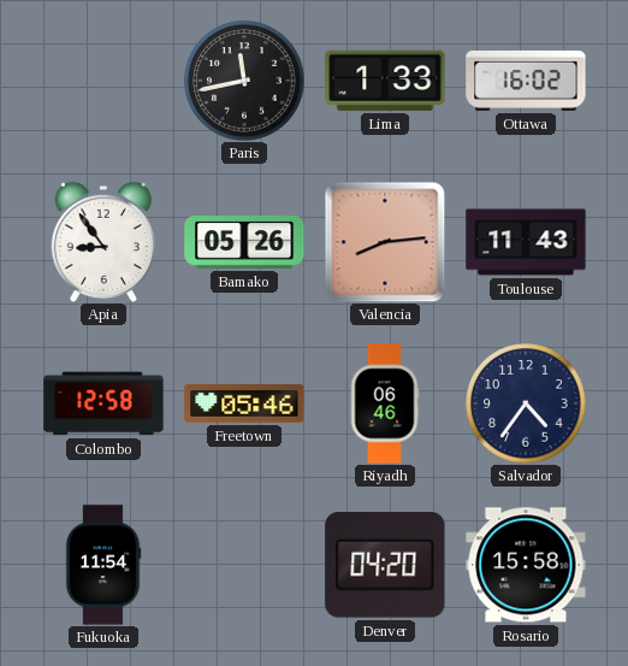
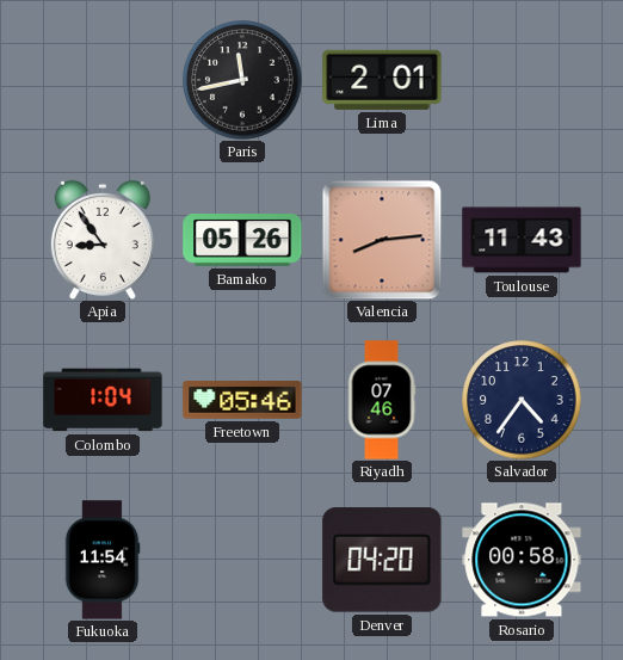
Lima: 1:33 -> 2:01 (382, 80)
Ottawa: 16:02 -> none (526, 81)
Colombo: 12:58 -> 1:04 (103, 400)
Riyadh: 06:46 -> 07:46 (382, 400)
Rosario: 15:58 -> 00:58 (522, 560)
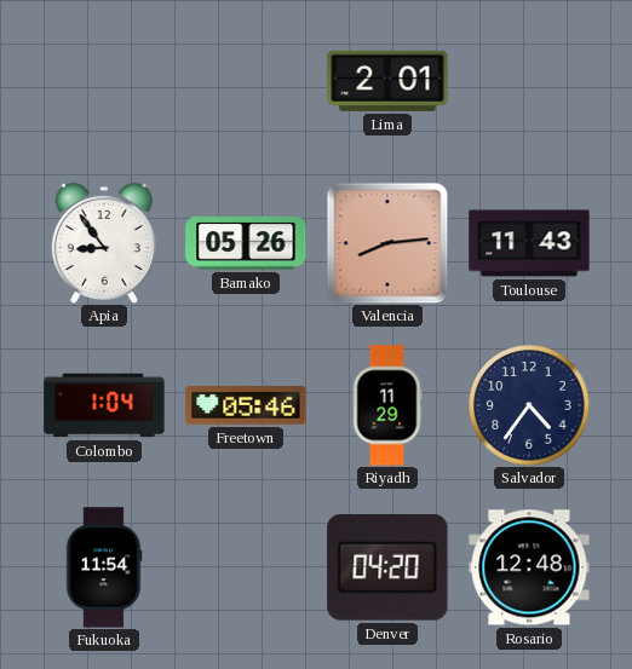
Paris: 11:43 -> none (242, 80)
Riyadh: 07:46 -> 11:29 (387, 405)
Rosario: 00:58 -> 12:48 (529, 567)
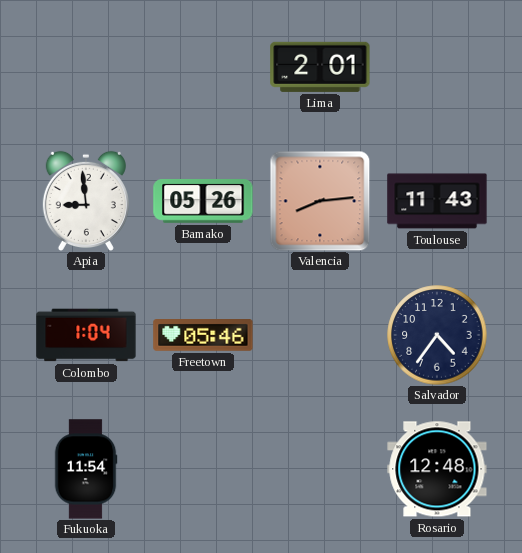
Apia: 8:54 -> 8:59 (86, 200)
Riyadh: 11:29 -> none (387, 405)
Denver: 04:20 -> none (387, 567)
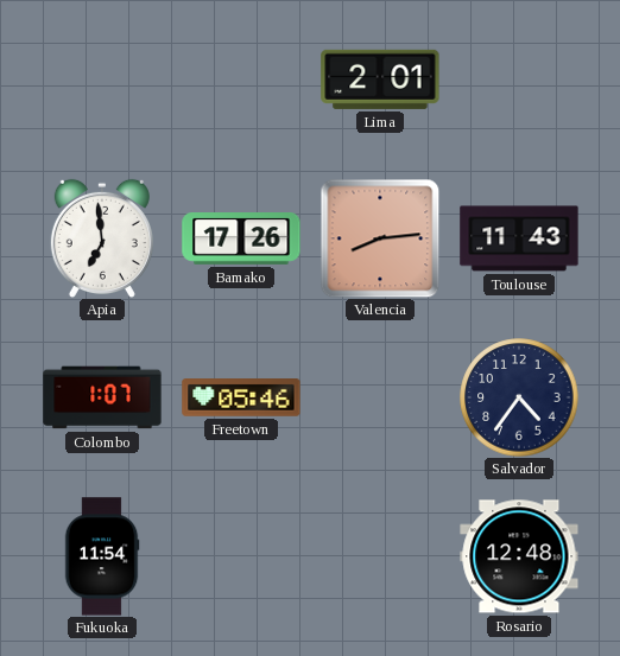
Apia: 8:59 -> 6:59 (102, 237)
Bamako: 05:26 -> 17:26 (241, 240)
Colombo: 1:04 -> 1:07 (102, 397)
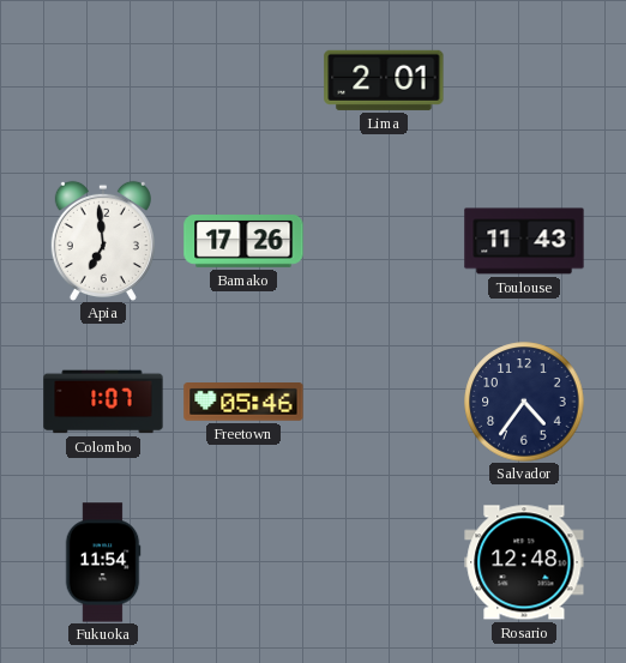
Valencia: 8:14 -> none (380, 238)
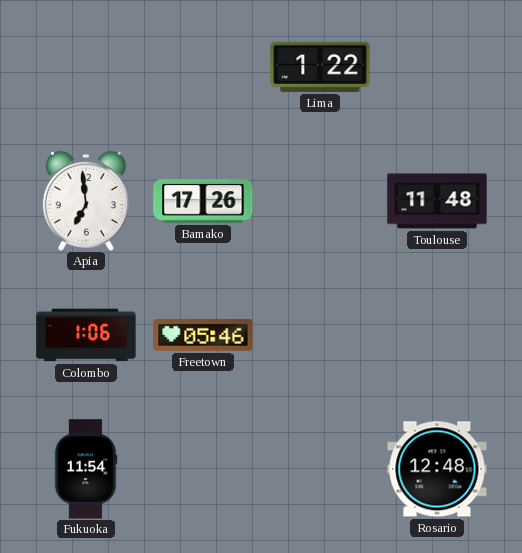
Lima: 2:01 -> 1:22 (320, 67)
Toulouse: 11:43 -> 11:48 (437, 201)
Colombo: 1:07 -> 1:06 (86, 335)
Salvador: 4:36 -> none (524, 402)
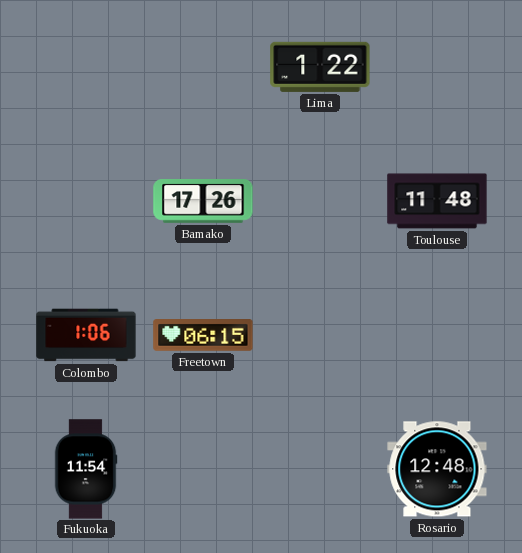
Apia: 6:59 -> none (86, 200)
Freetown: 05:46 -> 06:15 (203, 336)
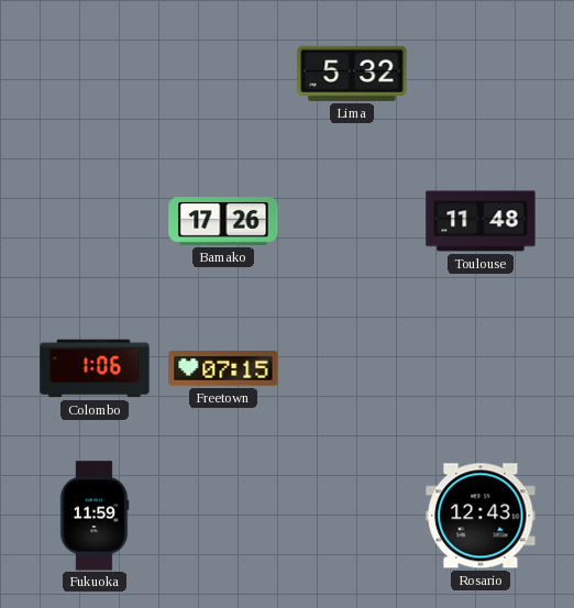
Lima: 1:22 -> 5:32 (352, 74)
Freetown: 06:15 -> 07:15 (223, 369)
Fukuoka: 11:54 -> 11:59 (95, 516)
Rosario: 12:48 -> 12:43 (481, 516)
